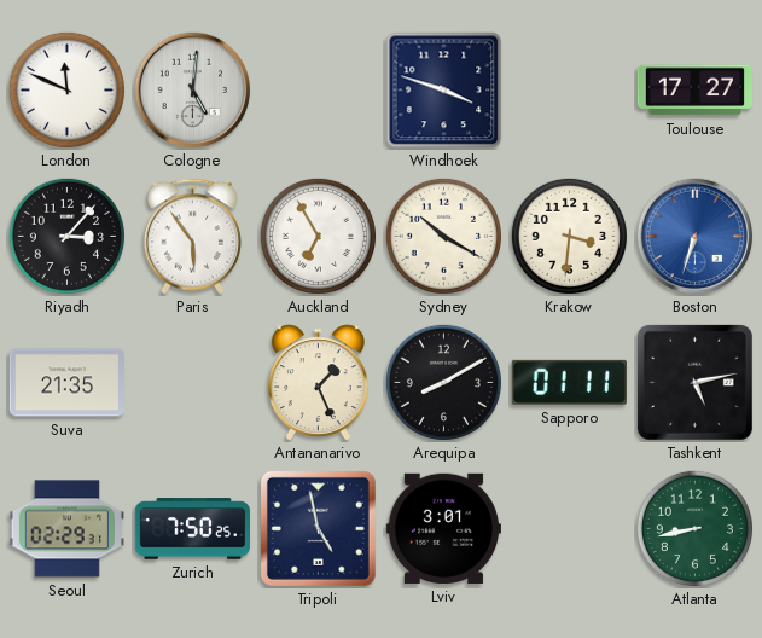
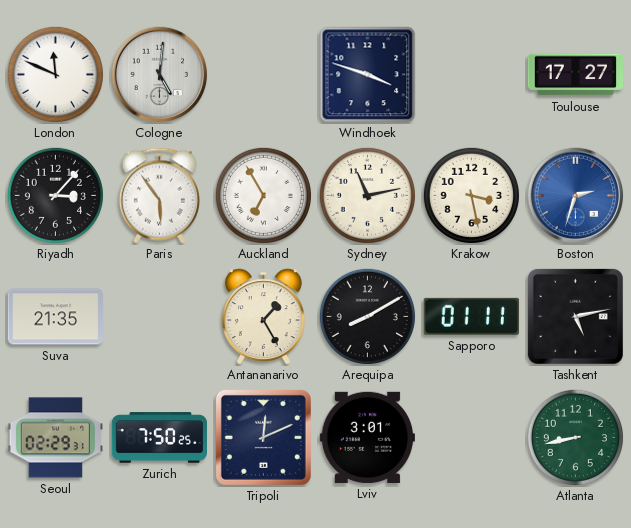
Sydney: 10:20 -> 11:13 (367, 195)
Krakow: 3:31 -> 3:28 (471, 195)
Boston: 6:33 -> 2:33 (576, 196)
Antananarivo: 1:26 -> 1:25 (264, 317)
Tripoli: 4:58 -> 12:11 (263, 437)
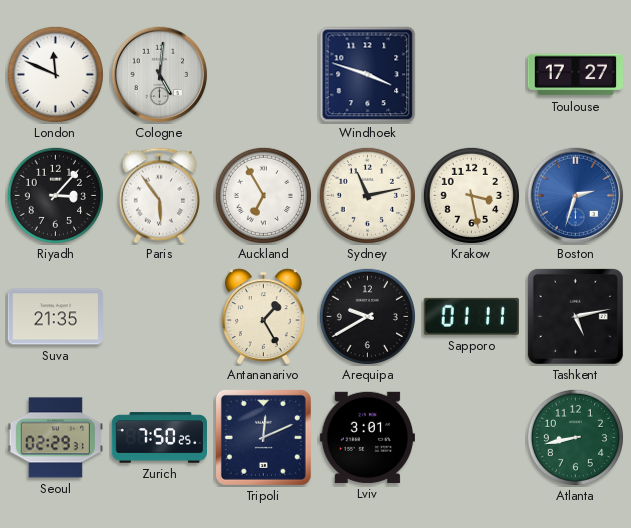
Arequipa: 8:10 -> 9:40 (367, 316)
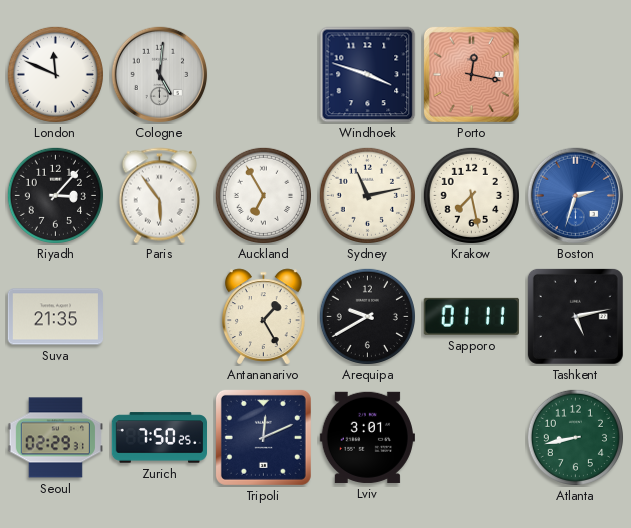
Porto: none -> 12:17 (471, 74)
Toulouse: 17:27 -> none (575, 75)
Krakow: 3:28 -> 7:28 (471, 195)
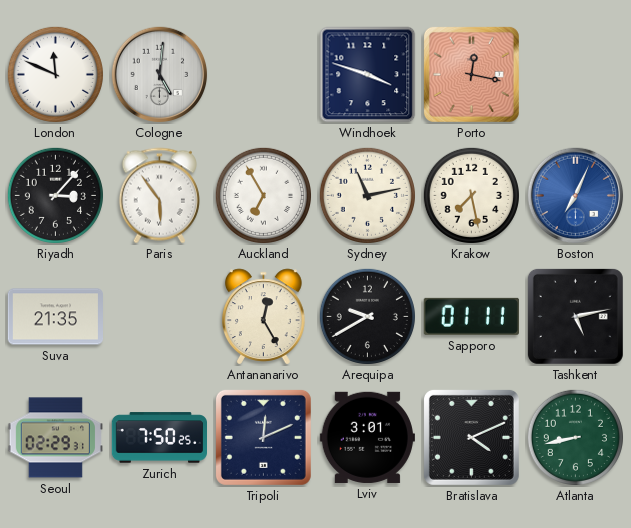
Boston: 2:33 -> 7:04 (576, 196)
Antananarivo: 1:25 -> 12:25 (264, 317)
Bratislava: none -> 4:11 (471, 437)
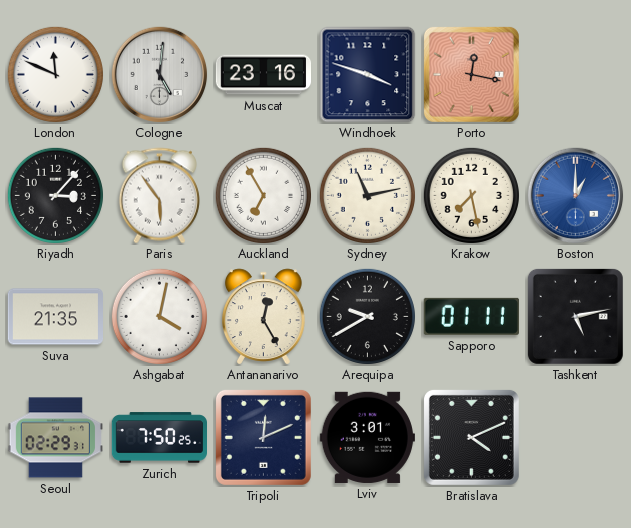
Muscat: none -> 23:16 (264, 75)
Boston: 7:04 -> 1:00 (576, 196)
Ashgabat: none -> 4:02 (159, 316)
Atlanta: 8:43 -> none (575, 437)
